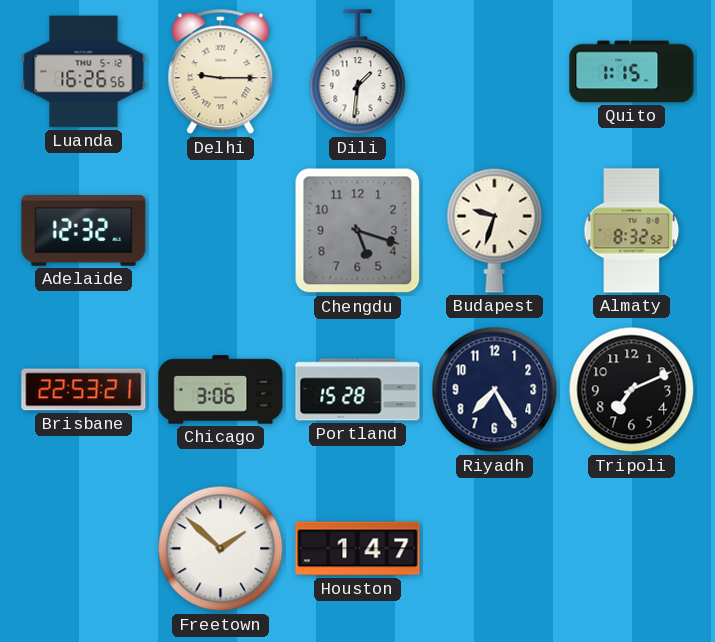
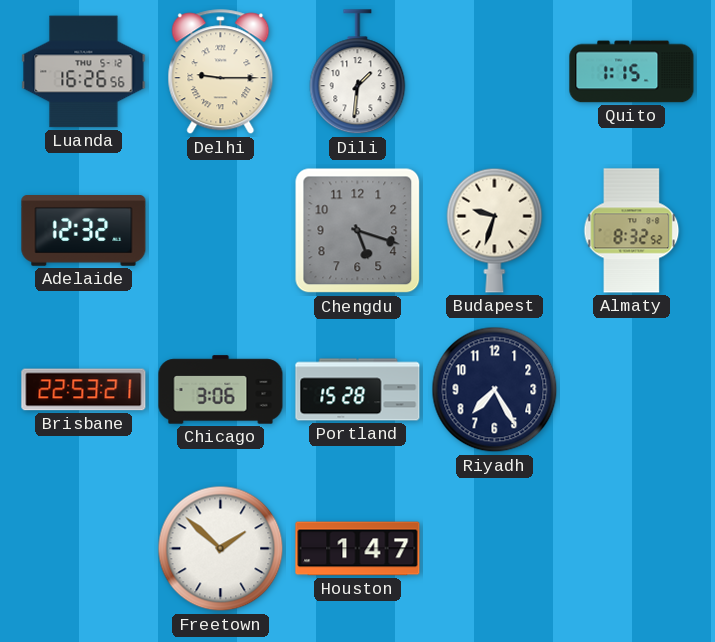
Tripoli: 7:11 -> none (632, 390)
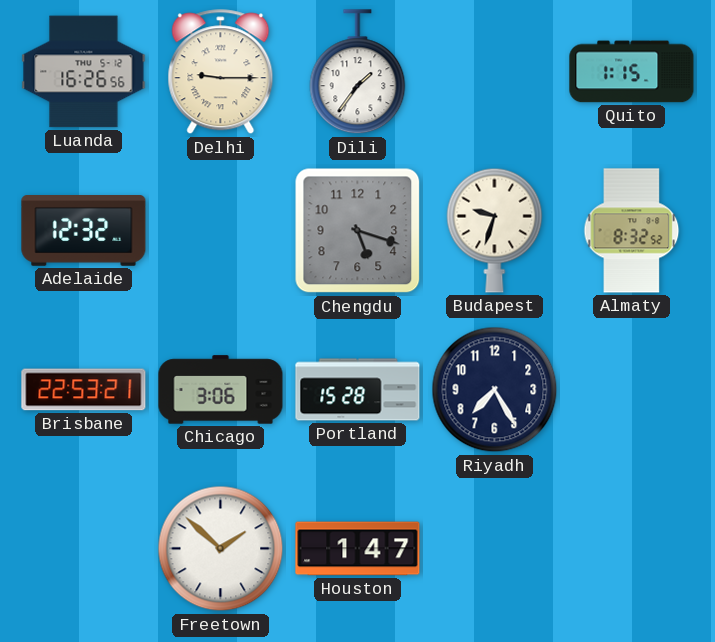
Dili: 1:31 -> 1:36 (358, 72)
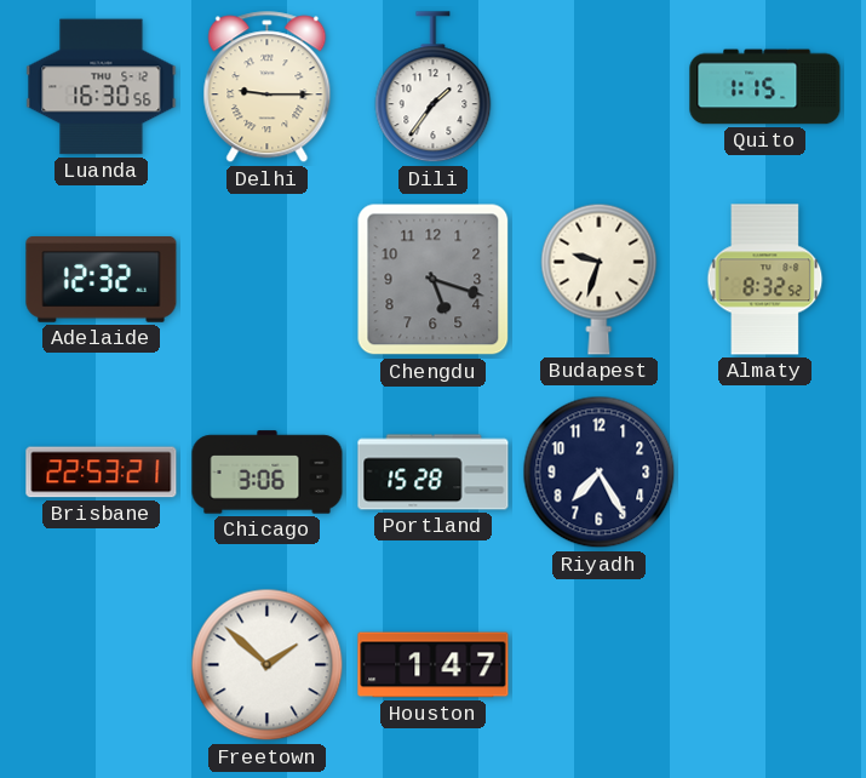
Luanda: 16:26 -> 16:30 (102, 87)
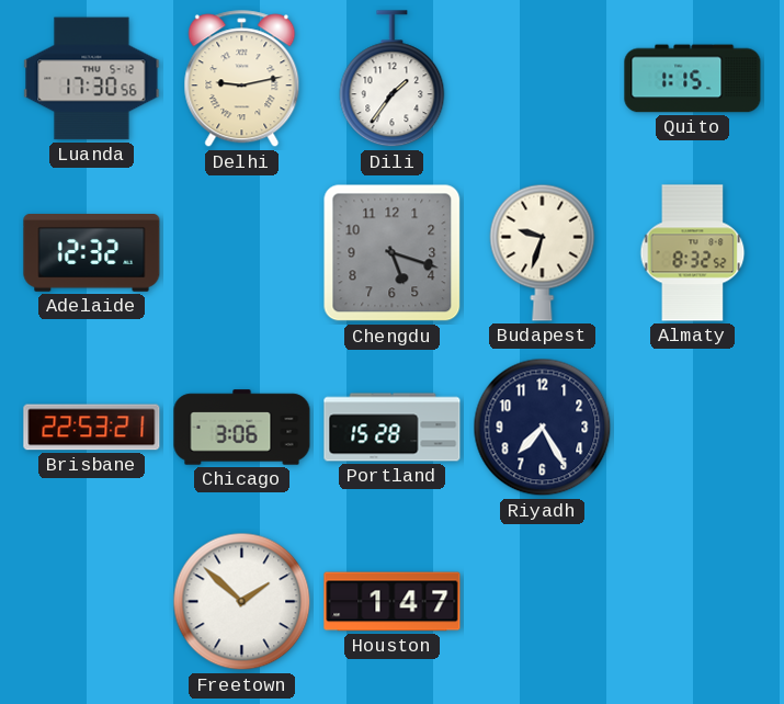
Luanda: 16:30 -> 17:30 (92, 79)
Delhi: 9:15 -> 9:13 (242, 79)
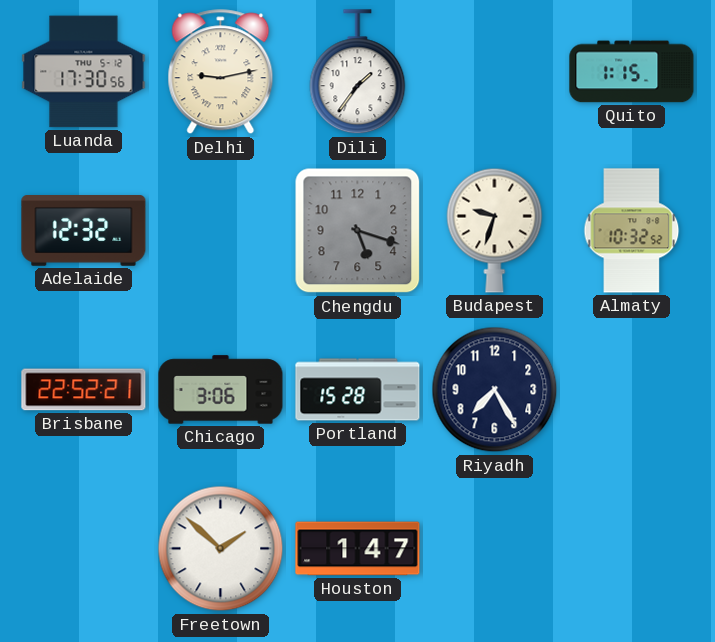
Almaty: 8:32 -> 10:32 (632, 231)
Brisbane: 22:53 -> 22:52 (84, 390)
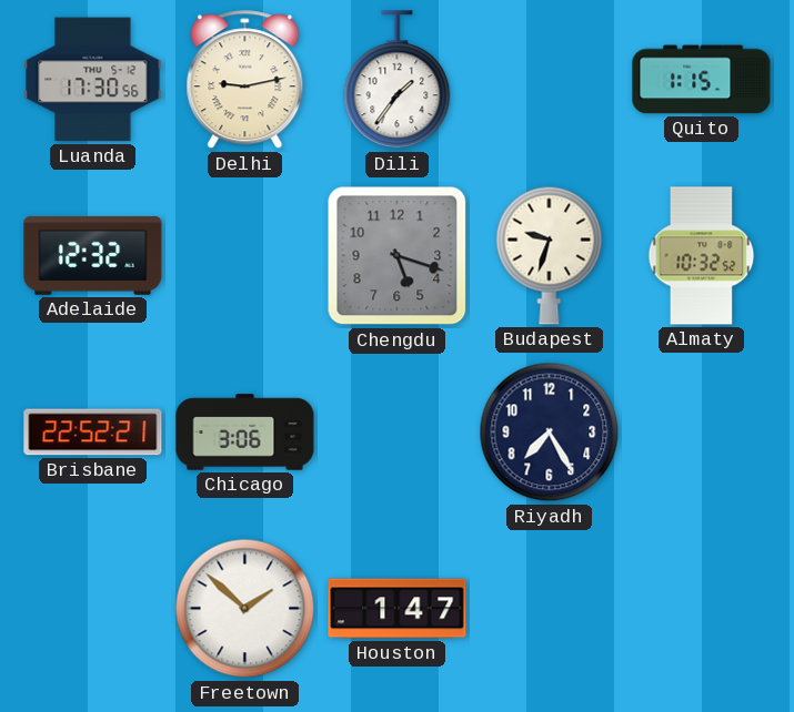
Portland: 15:28 -> none (358, 390)
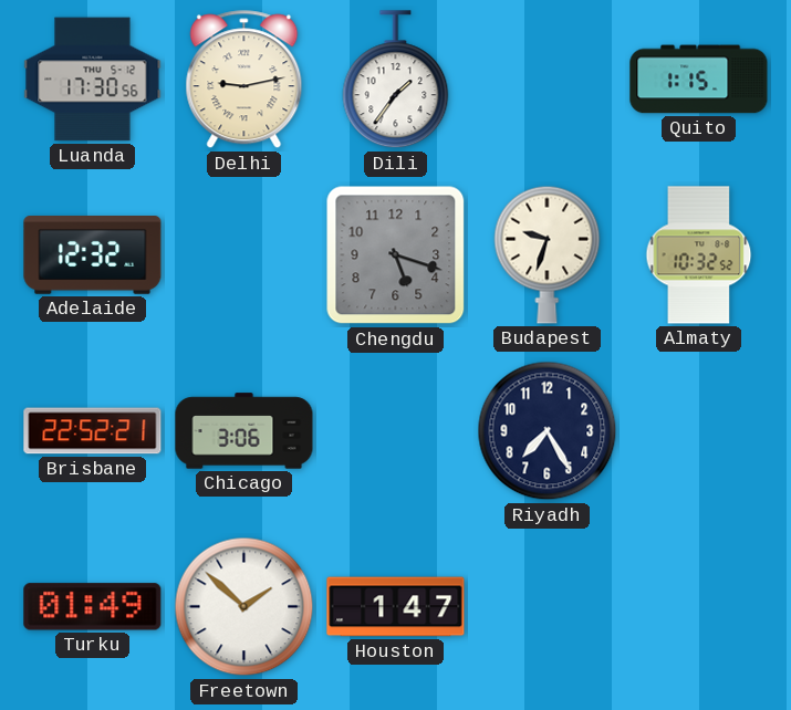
Turku: none -> 01:49 (93, 607)
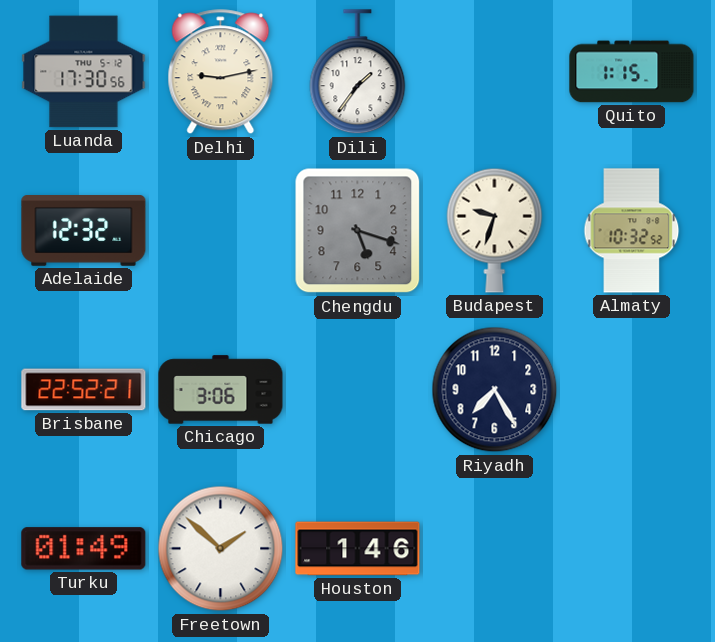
Houston: 1:47 -> 1:46 (358, 549)
